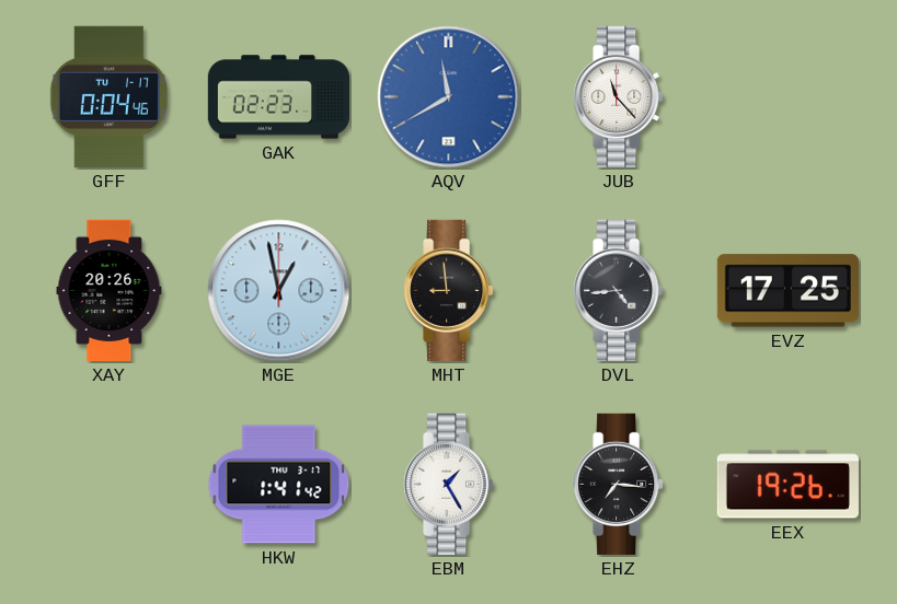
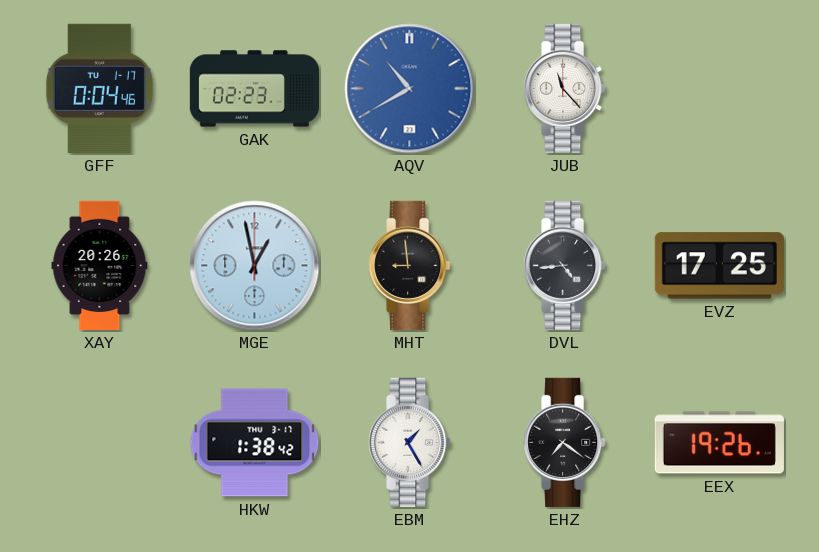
AQV: 11:40 -> 10:40 (410, 89)
HKW: 1:41 -> 1:38 (255, 443)
EHZ: 7:16 -> 7:21 (565, 442)
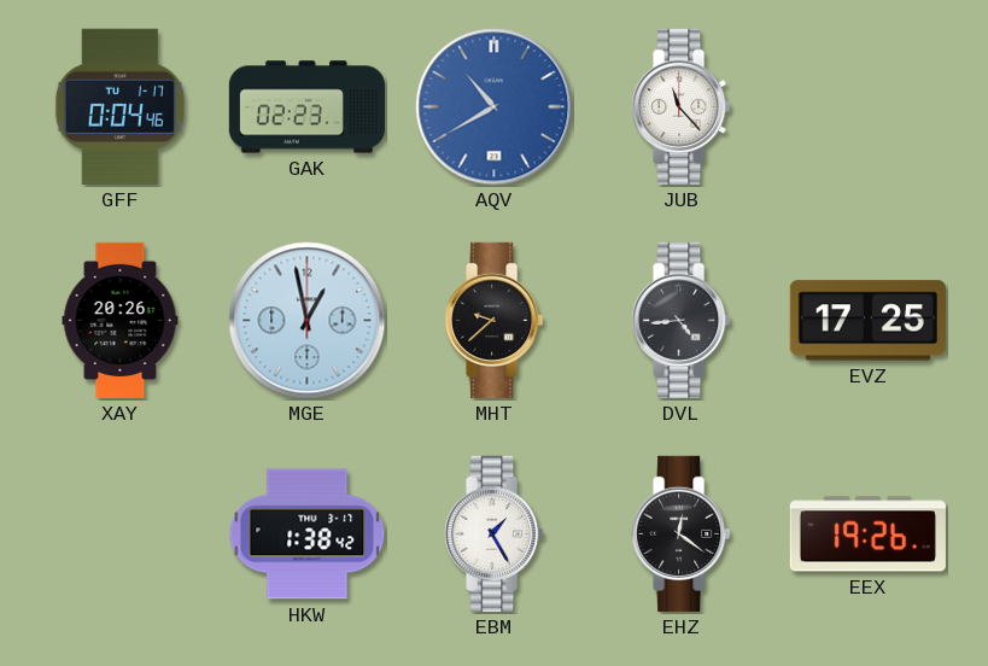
MHT: 8:59 -> 9:38 (495, 320)
EHZ: 7:21 -> 12:21 (682, 533)
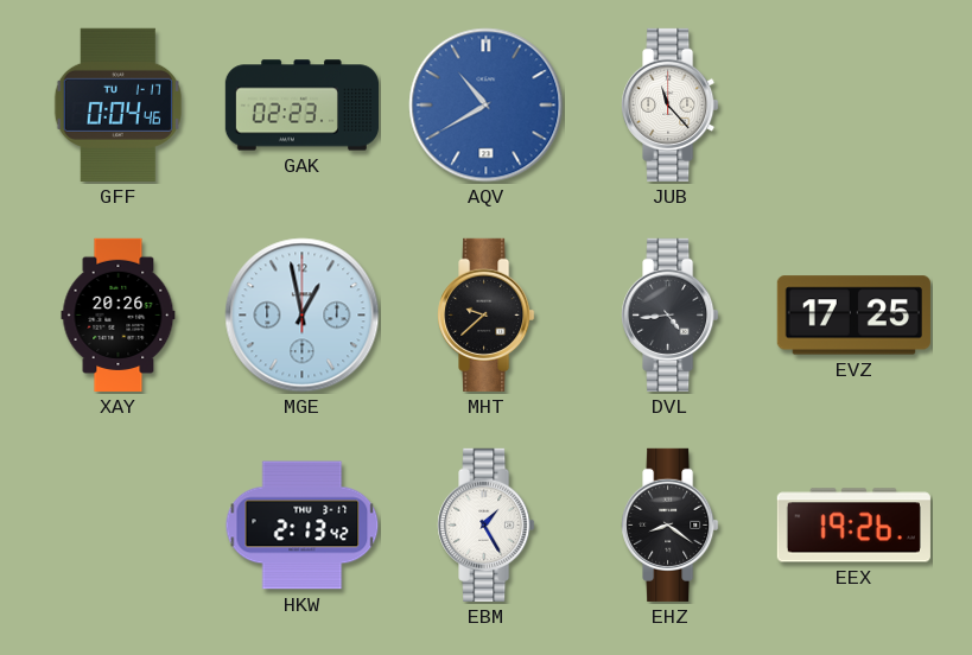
HKW: 1:38 -> 2:13 (303, 526)
EHZ: 12:21 -> 8:21 (671, 524)
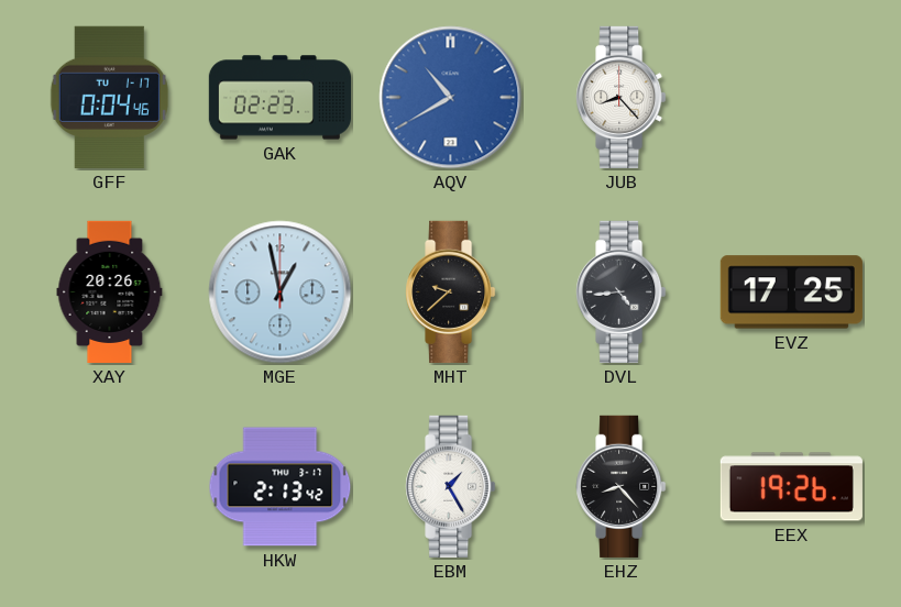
JUB: 11:23 -> 8:23 (622, 97)
EHZ: 8:21 -> 8:23 (622, 486)
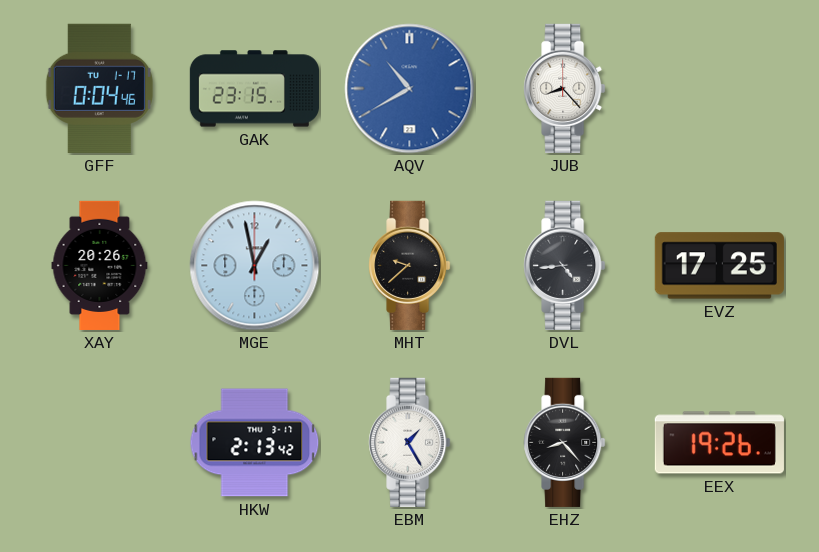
GAK: 02:23 -> 23:15 (254, 89)
